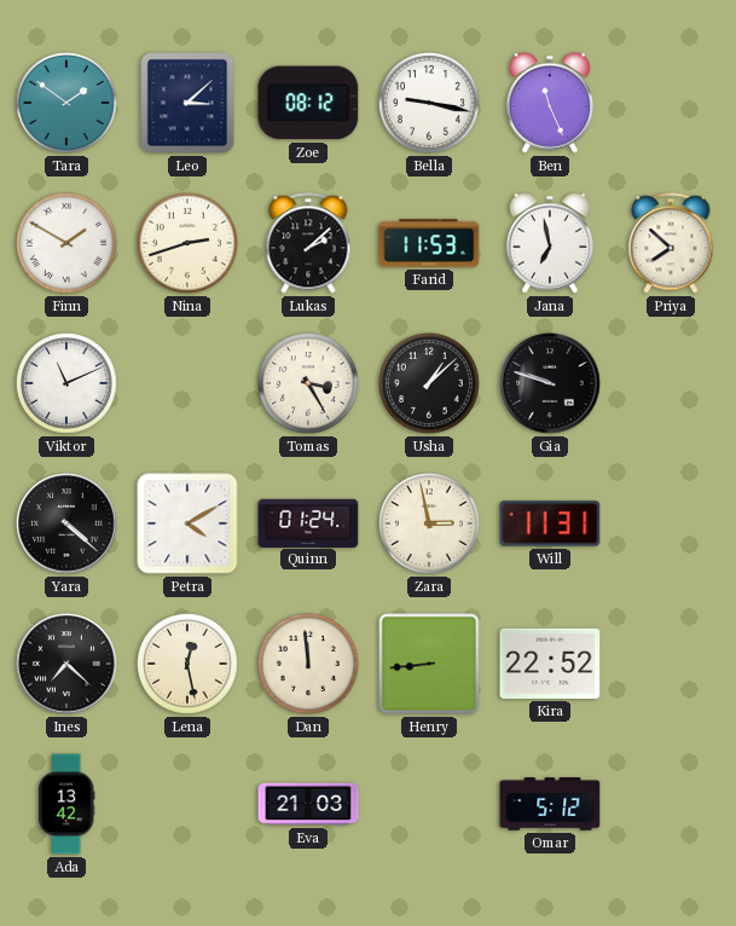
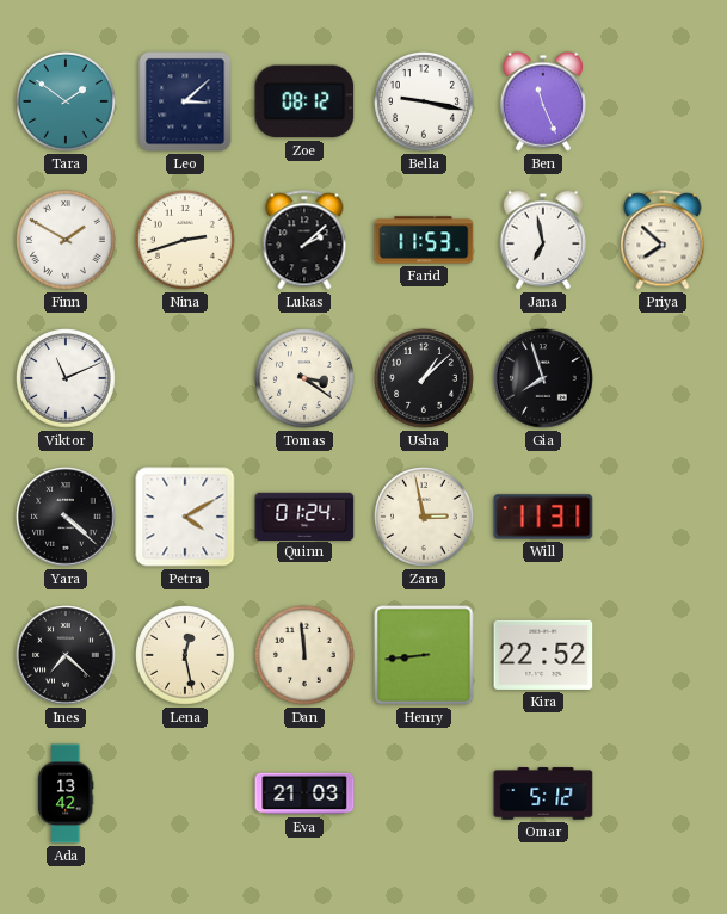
Tomas: 3:25 -> 3:21 (306, 379)
Gia: 9:48 -> 7:57 (543, 378)
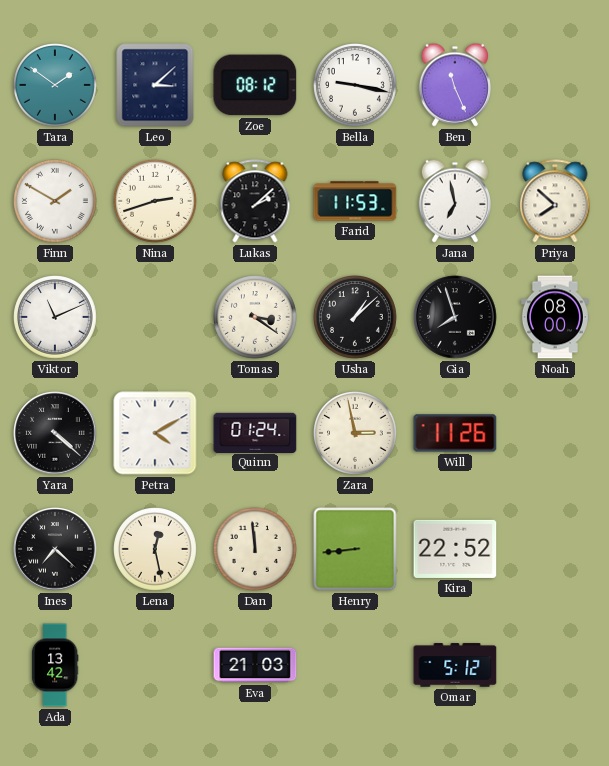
Noah: none -> 08:00 (555, 317)
Will: 11:31 -> 11:26 (455, 433)
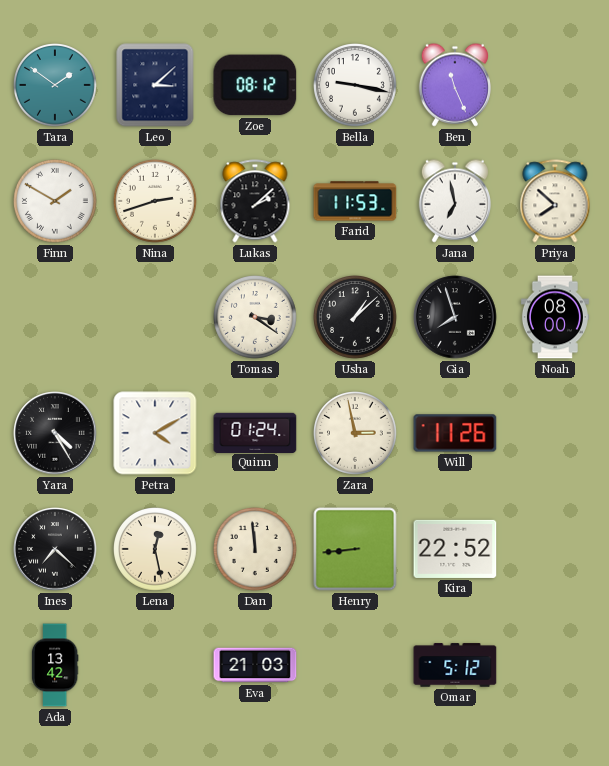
Viktor: 11:11 -> none (56, 318)
Yara: 4:22 -> 4:25 (55, 433)
